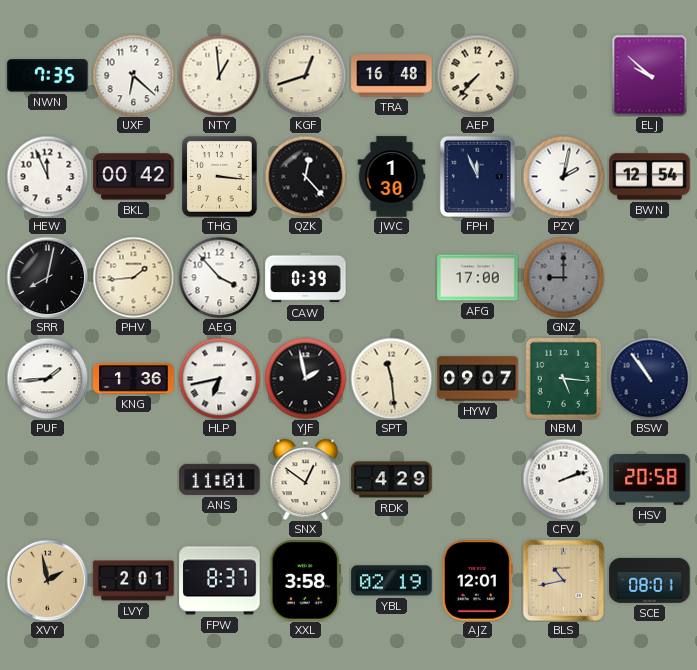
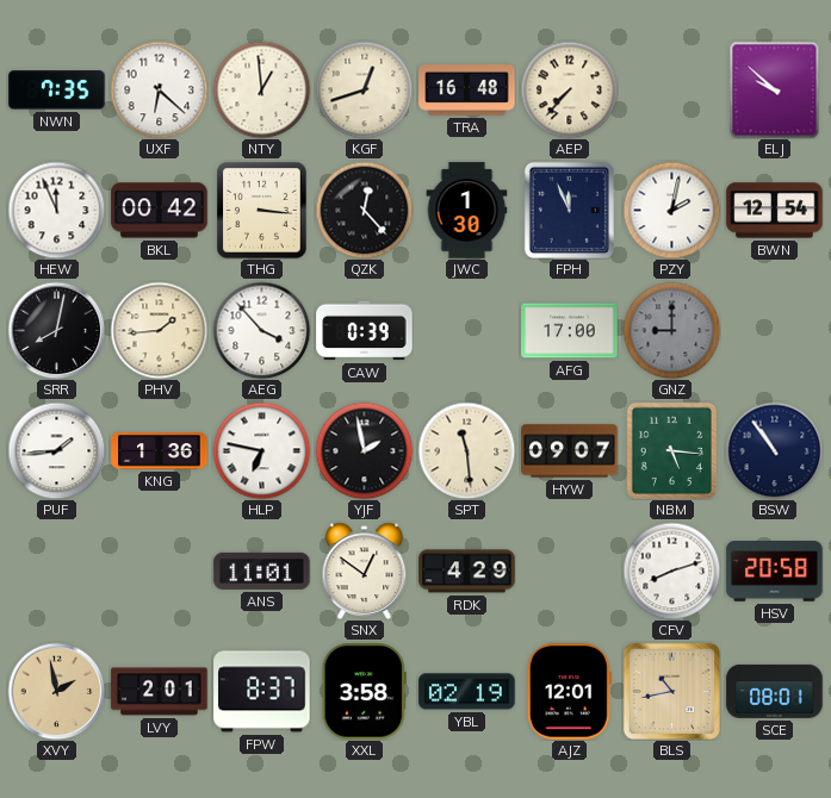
HLP: 6:43 -> 6:47 (261, 450)
CFV: 2:12 -> 8:12 (671, 571)
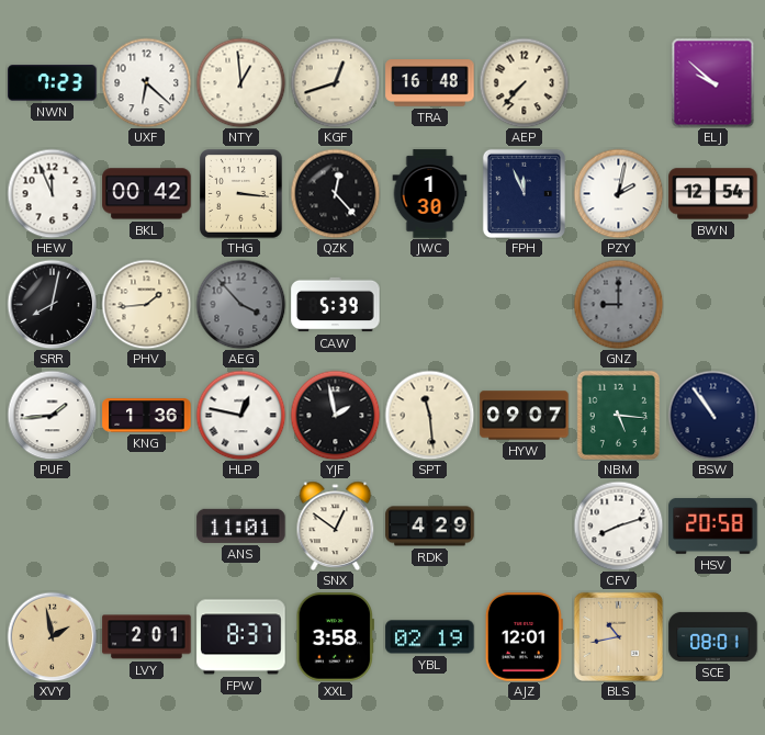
NWN: 7:35 -> 7:23 (53, 83)
AEG dial: white -> grey (240, 304)
CAW: 0:39 -> 5:39 (336, 305)
AFG: 17:00 -> none (570, 331)
HLP: 6:47 -> 12:47 (240, 415)
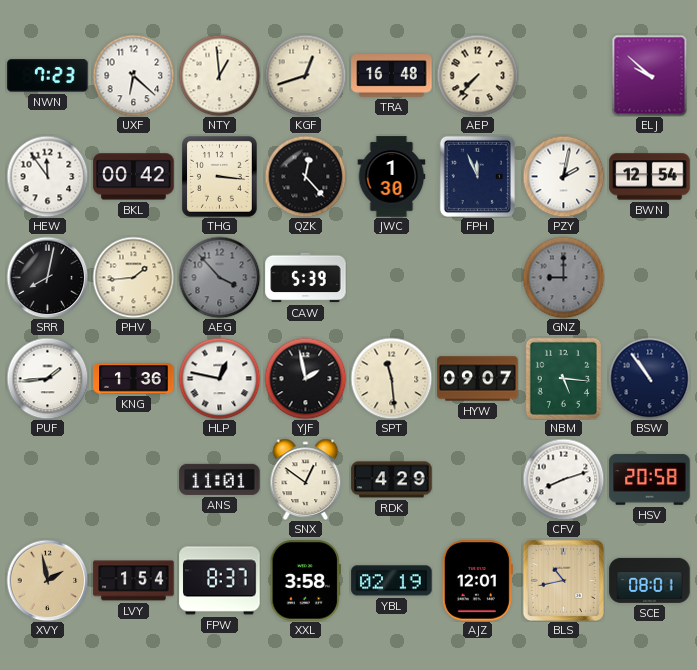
HEW: 11:56 -> 11:54 (47, 176)
LVY: 2:01 -> 1:54 (134, 581)
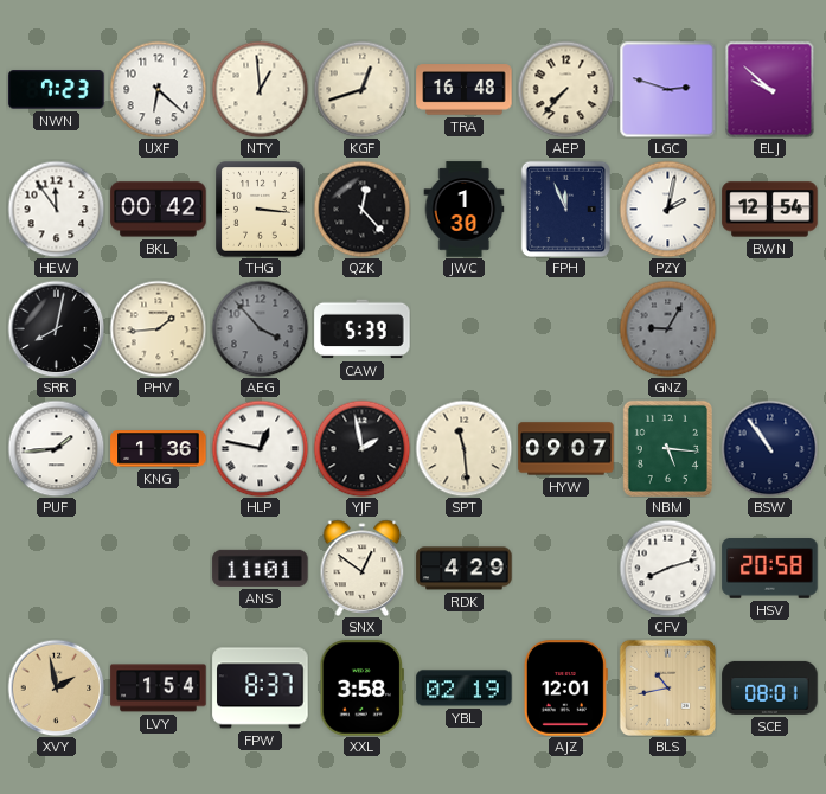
LGC: none -> 2:48 (667, 89)
GNZ: 9:00 -> 9:05 (667, 328)
